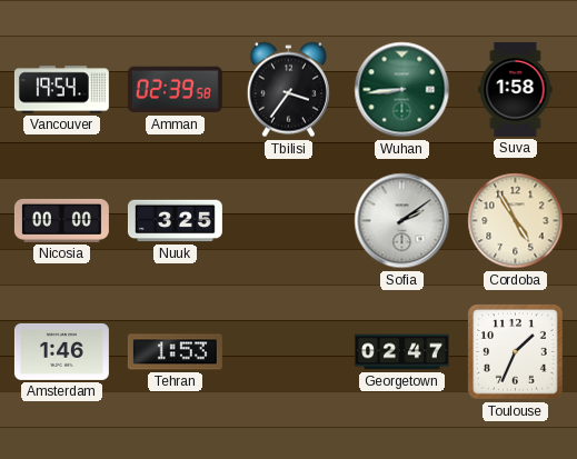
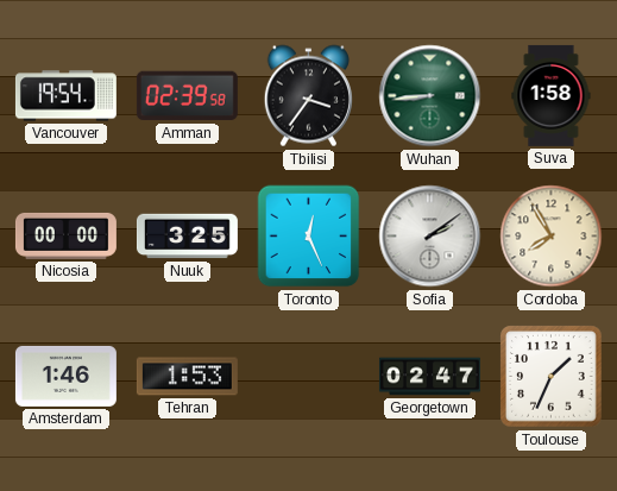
Toronto: none -> 12:26 (309, 237)
Cordoba: 4:55 -> 7:55 (552, 237)
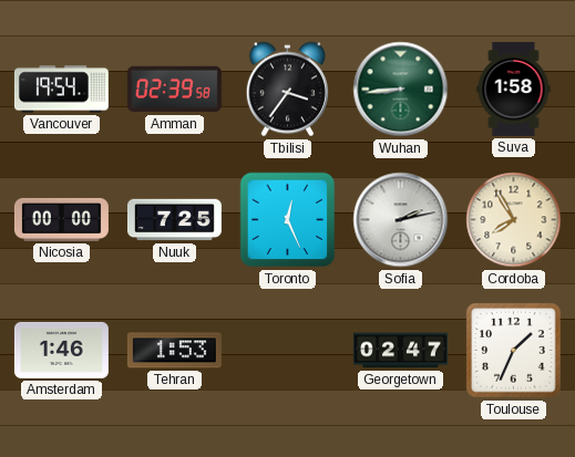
Nuuk: 3:25 -> 7:25 (174, 220)
Sofia: 2:09 -> 2:13 (401, 220)
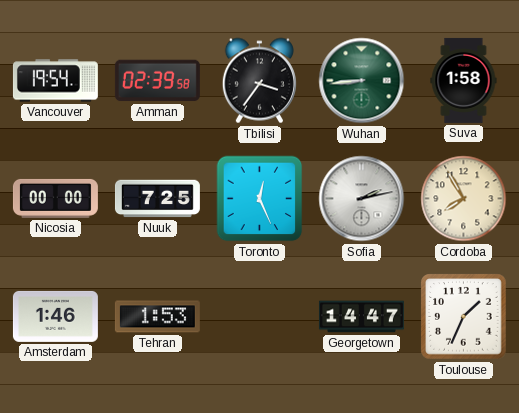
Georgetown: 02:47 -> 14:47 (361, 317)
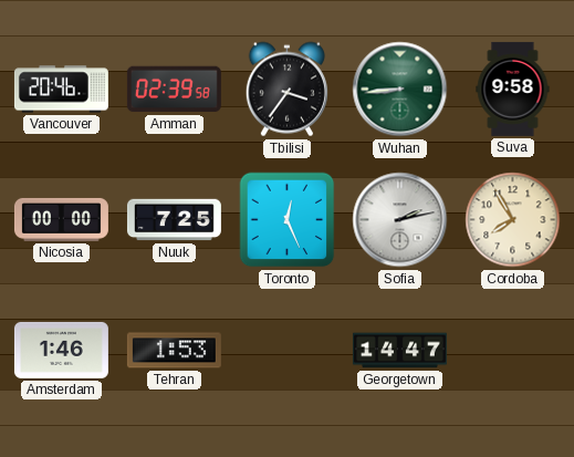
Vancouver: 19:54 -> 20:46 (61, 90)
Suva: 1:58 -> 9:58 (513, 89)
Toulouse: 1:34 -> none (464, 317)
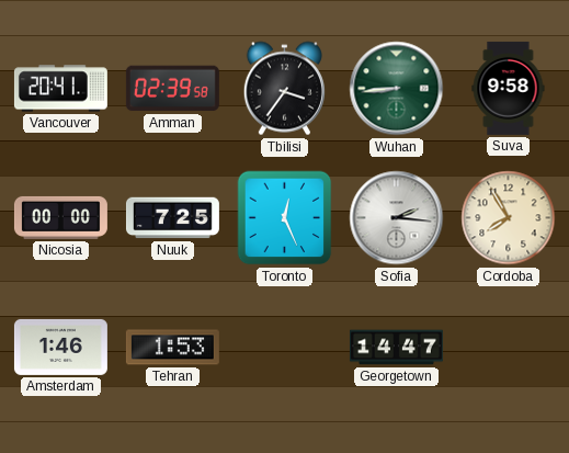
Vancouver: 20:46 -> 20:41 (60, 89)
Sofia: 2:13 -> 2:16 (397, 218)
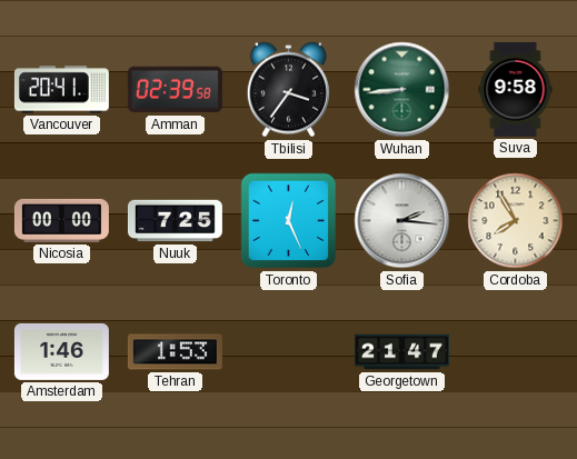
Georgetown: 14:47 -> 21:47 (401, 352)
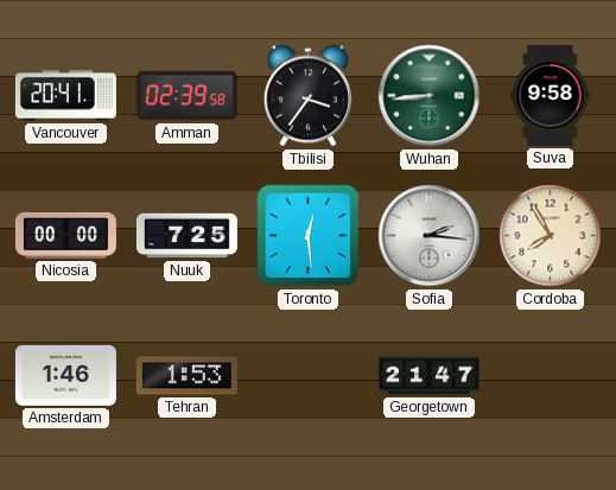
Toronto: 12:26 -> 12:29 (309, 236)
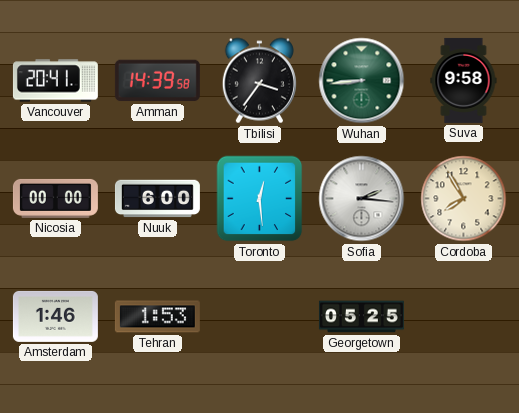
Amman: 02:39 -> 14:39 (157, 81)
Nuuk: 7:25 -> 6:00 (157, 199)
Georgetown: 21:47 -> 05:25 (361, 317)
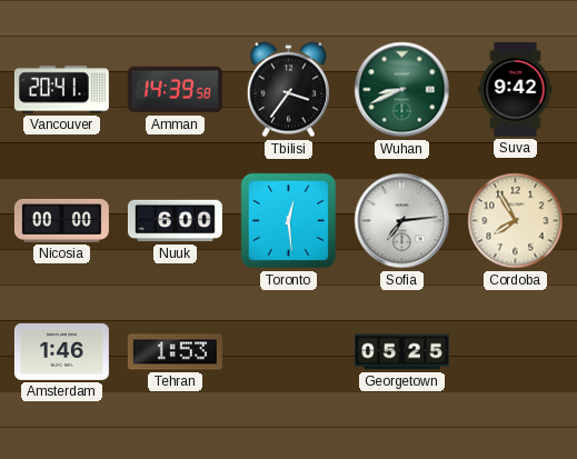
Wuhan: 8:44 -> 8:41 (402, 90)
Suva: 9:58 -> 9:42 (516, 89)
Sofia: 2:16 -> 7:14 (402, 221)
